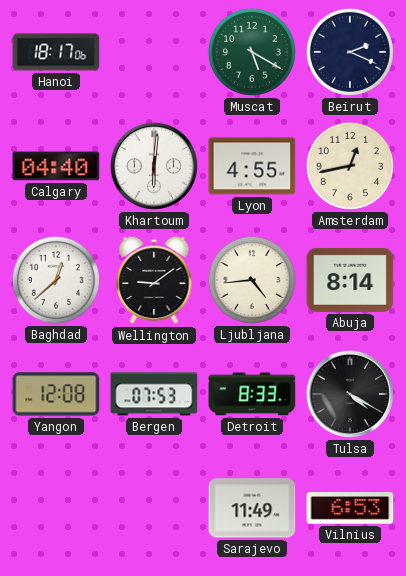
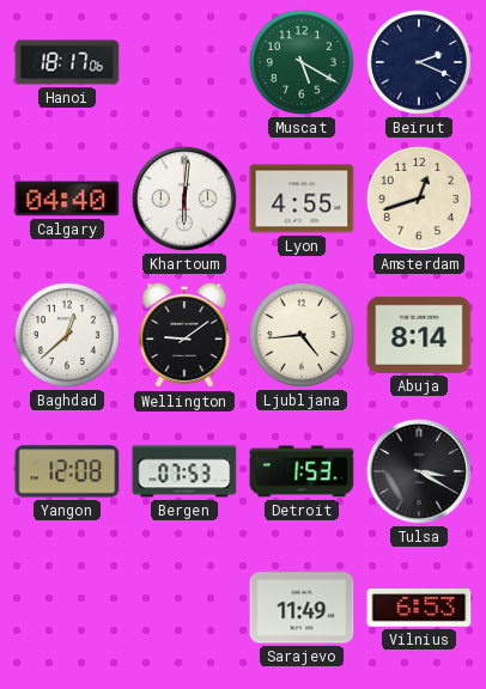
Amsterdam: 12:43 -> 12:42 (419, 199)
Detroit: 8:33 -> 1:53 (302, 471)
Tulsa: 4:20 -> 3:20 (419, 471)
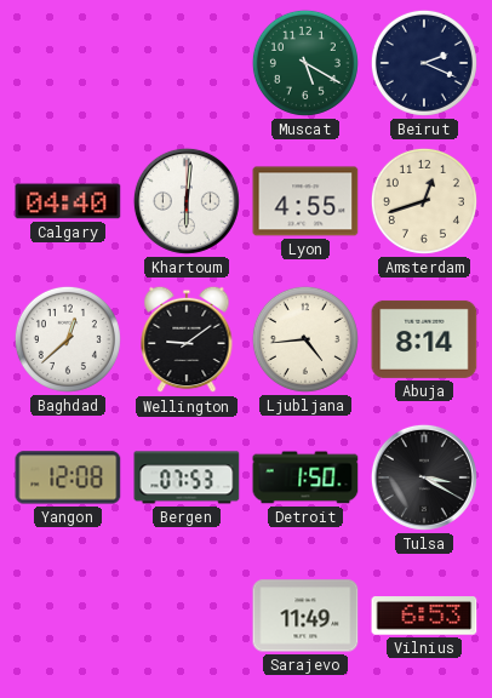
Hanoi: 18:17 -> none (67, 62)
Detroit: 1:53 -> 1:50 (305, 477)
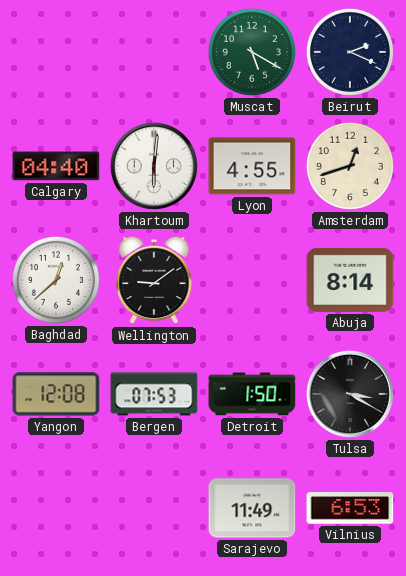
Ljubljana: 4:44 -> none (305, 339)
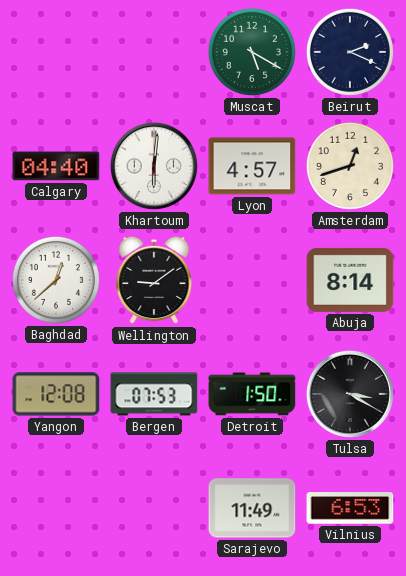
Lyon: 4:55 -> 4:57 (252, 166)
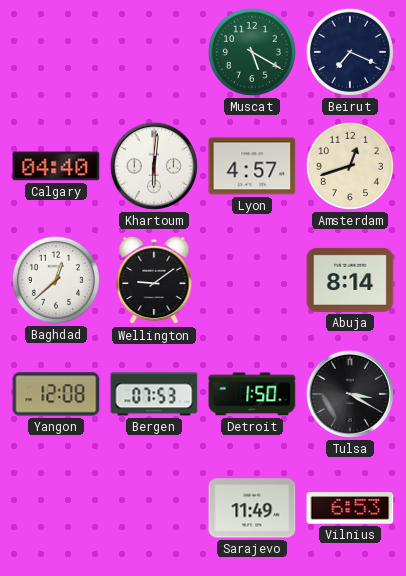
Beirut: 2:19 -> 7:19 (350, 52)
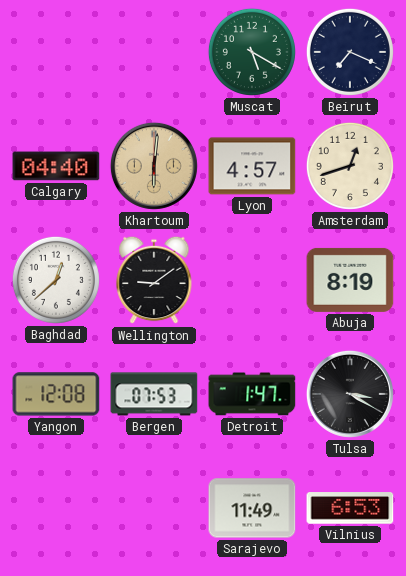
Khartoum dial: white -> champagne (154, 166)
Abuja: 8:14 -> 8:19 (350, 280)
Detroit: 1:50 -> 1:47 (252, 394)
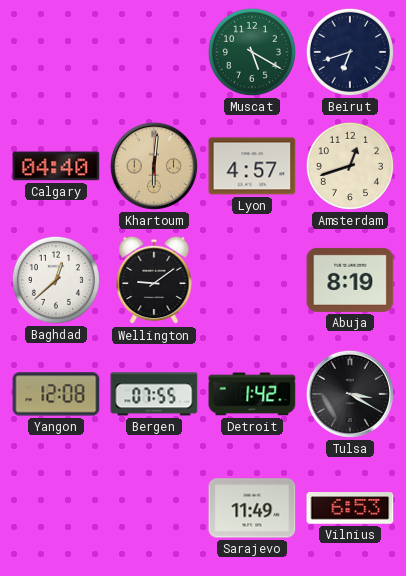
Beirut: 7:19 -> 6:42 (350, 52)
Bergen: 07:53 -> 07:55 (154, 394)
Detroit: 1:47 -> 1:42 (252, 394)
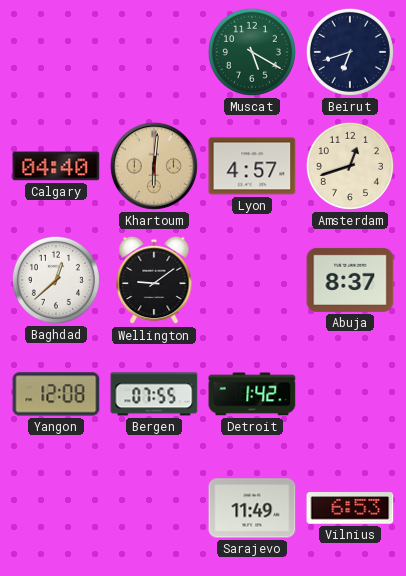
Abuja: 8:19 -> 8:37 (350, 280)
Tulsa: 3:20 -> none (350, 394)
